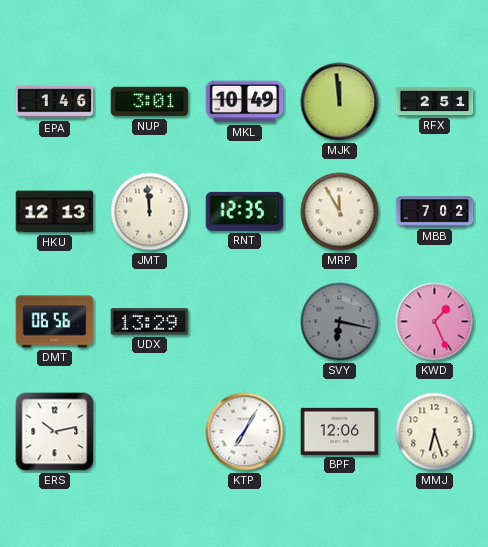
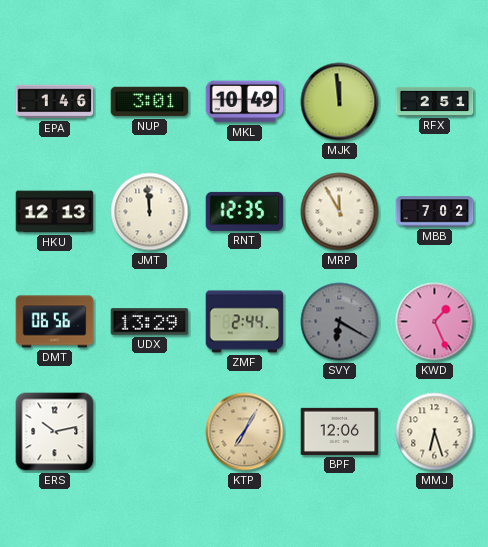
ZMF: none -> 2:44 (245, 322)
SVY: 6:17 -> 6:20 (340, 322)
KTP dial: white -> champagne (245, 432)
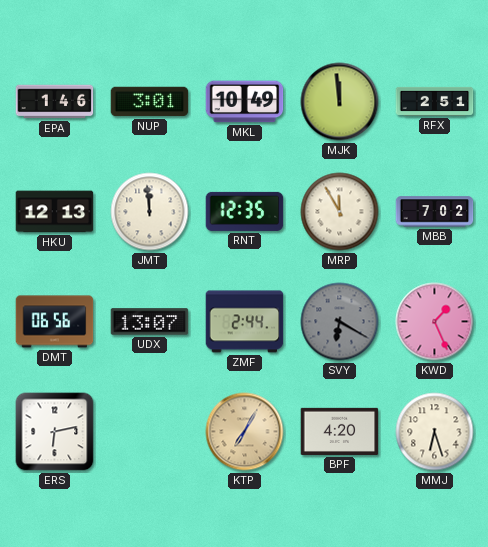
UDX: 13:29 -> 13:07 (150, 322)
ERS: 10:13 -> 6:13 (55, 432)
BPF: 12:06 -> 4:20 (340, 431)
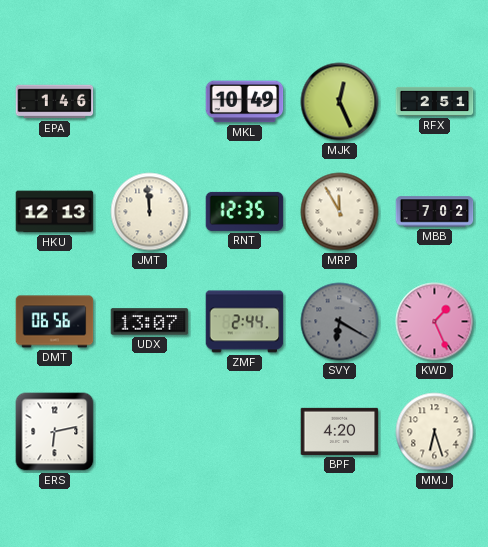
NUP: 3:01 -> none (150, 102)
MJK: 11:59 -> 12:26 (340, 102)
KTP: 7:05 -> none (245, 432)
